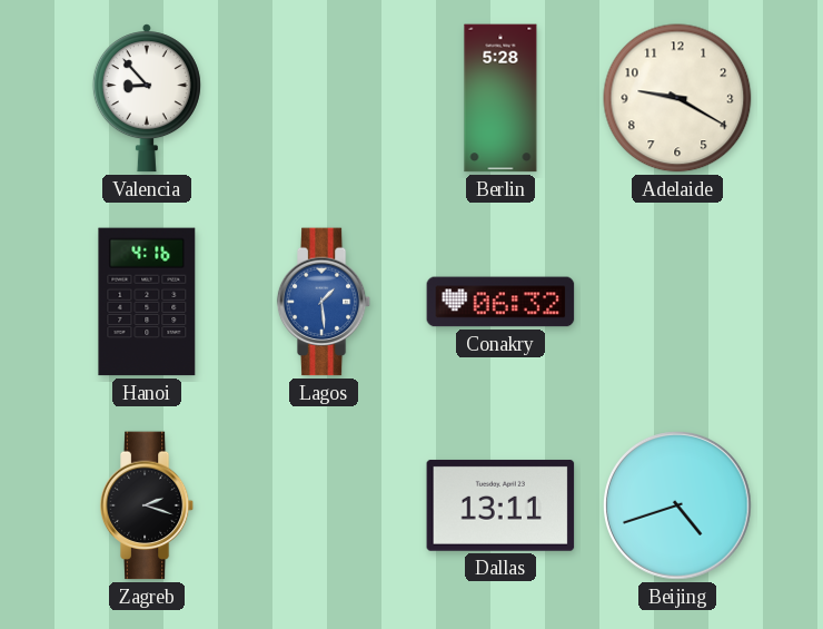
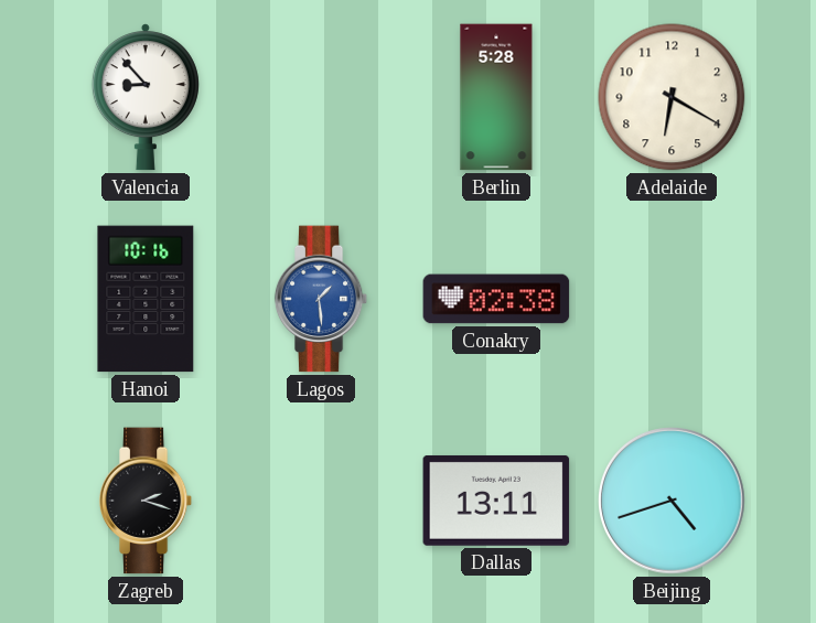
Adelaide: 9:20 -> 6:20 (672, 97)
Hanoi: 4:16 -> 10:16 (146, 299)
Conakry: 06:32 -> 02:38 (496, 299)
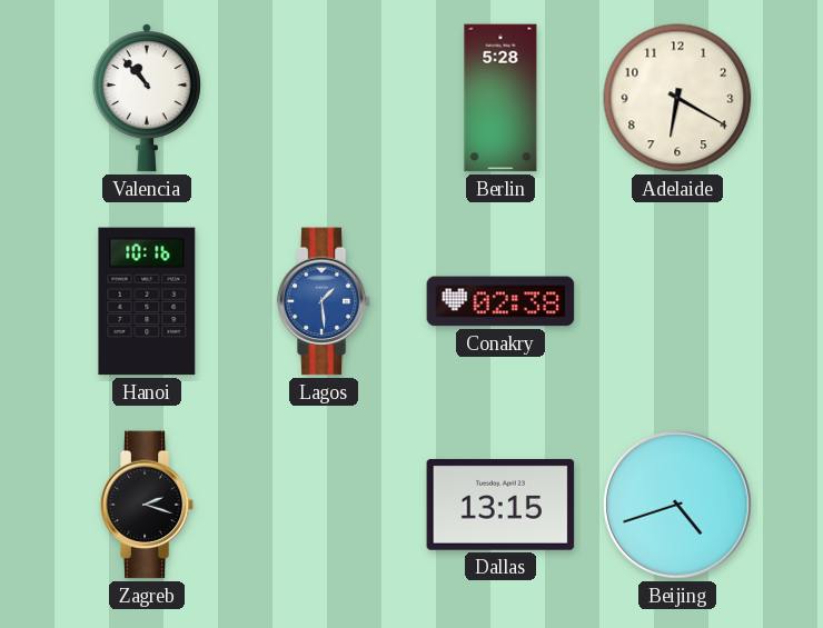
Valencia: 8:53 -> 10:53 (147, 98)
Dallas: 13:11 -> 13:15 (500, 505)
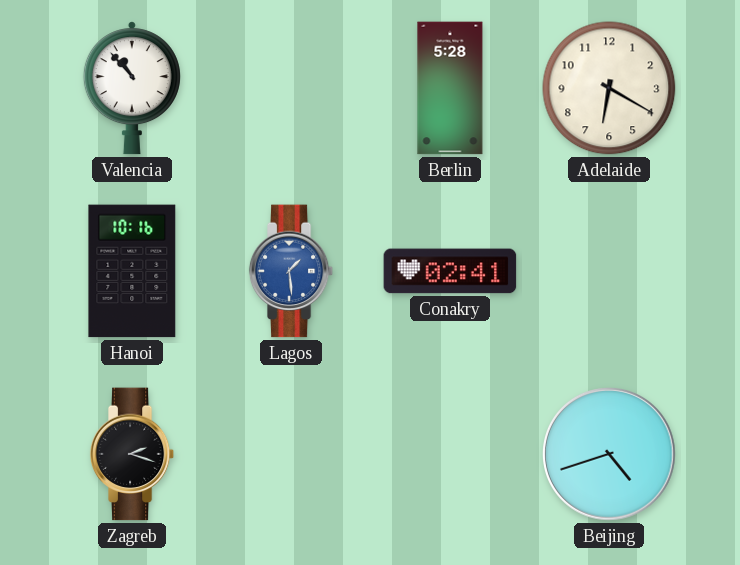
Conakry: 02:38 -> 02:41 (450, 271)
Dallas: 13:15 -> none (500, 505)
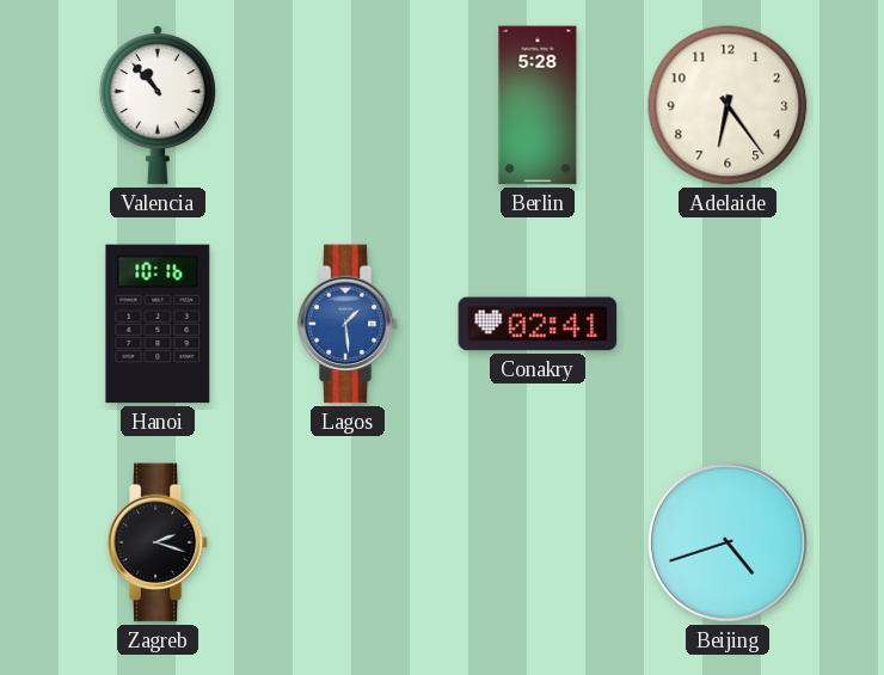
Adelaide: 6:20 -> 6:24 (728, 105)
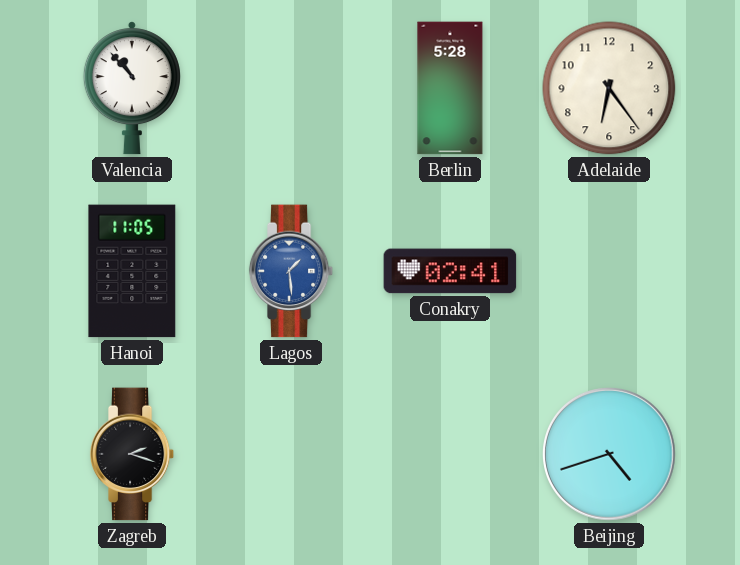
Hanoi: 10:16 -> 11:05 (132, 271)
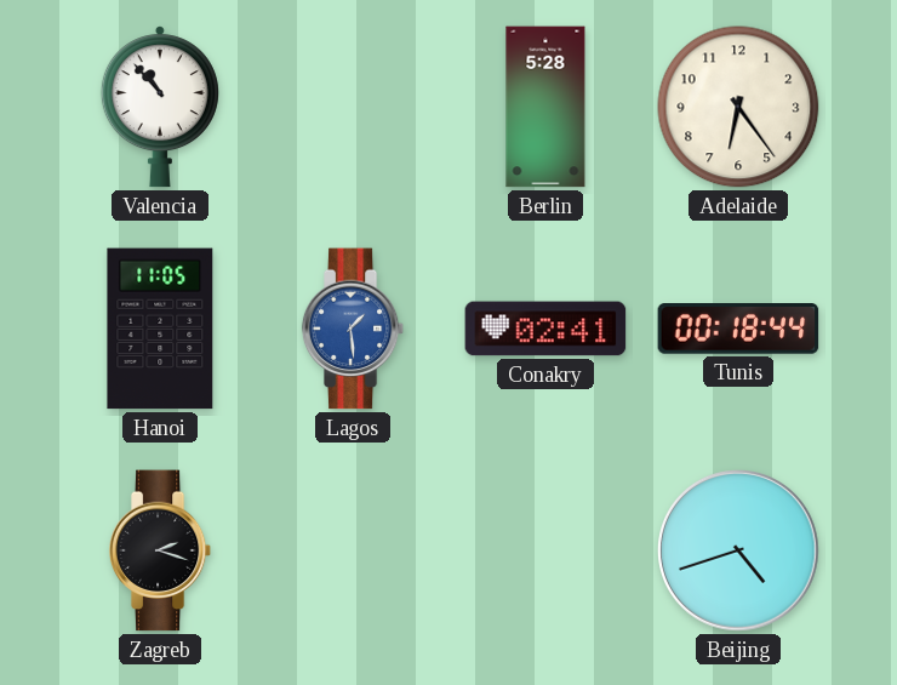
Tunis: none -> 00:18 (738, 330)
